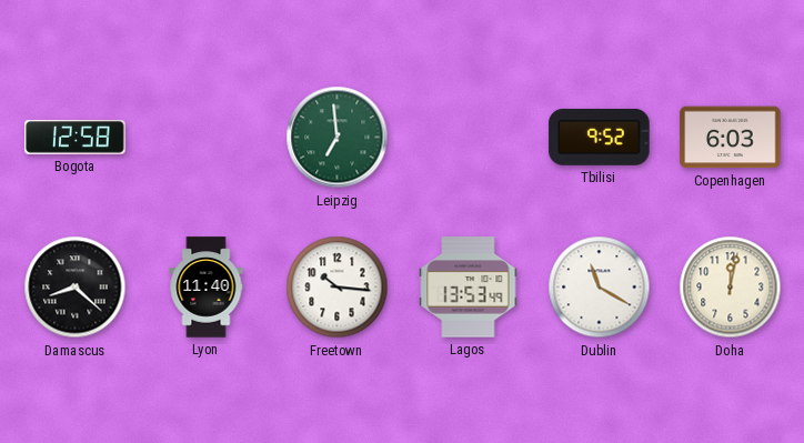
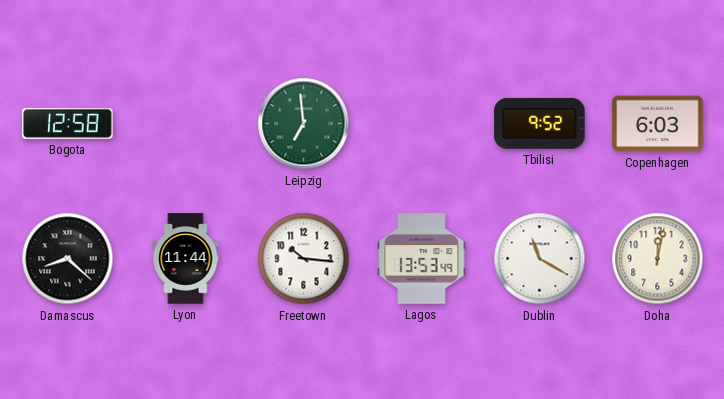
Lyon: 11:40 -> 11:44 (186, 259)
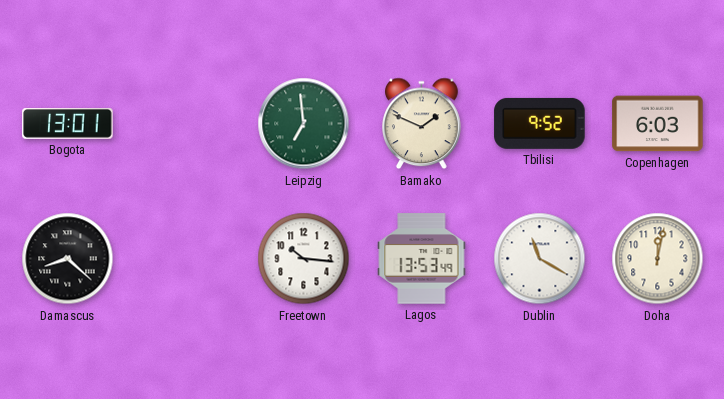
Bogota: 12:58 -> 13:01 (68, 124)
Bamako: none -> 1:49 (422, 124)
Lyon: 11:44 -> none (186, 259)
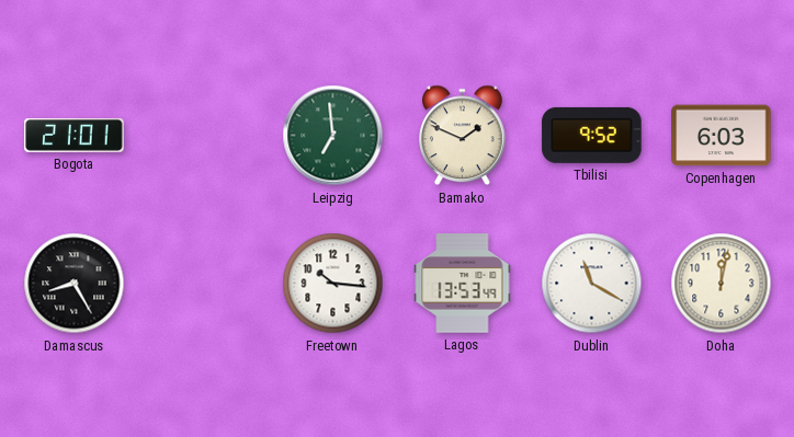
Bogota: 13:01 -> 21:01 (75, 136)
Damascus: 8:22 -> 8:25 (75, 284)
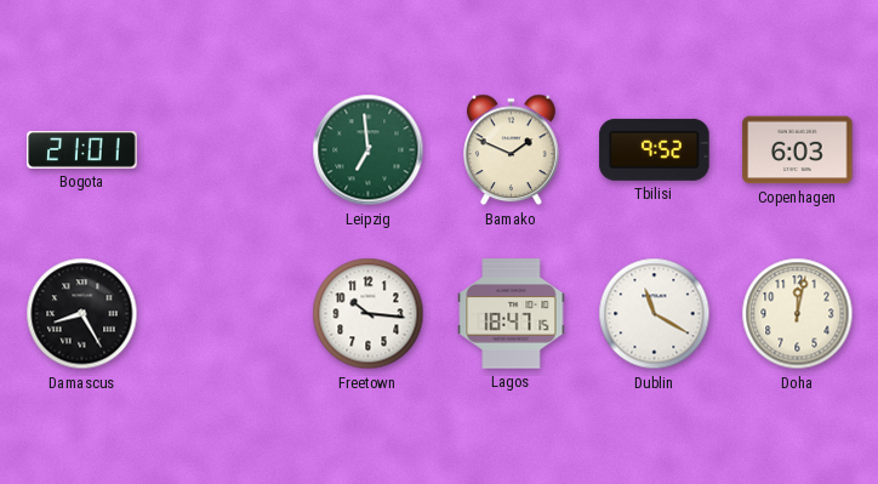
Lagos: 13:53 -> 18:47 (512, 314)
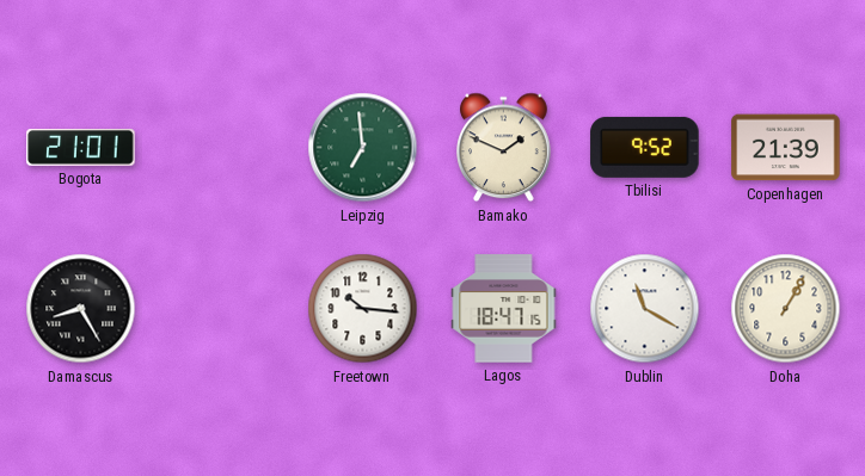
Copenhagen: 6:03 -> 21:39 (786, 148)
Doha: 12:02 -> 1:05 (786, 309)
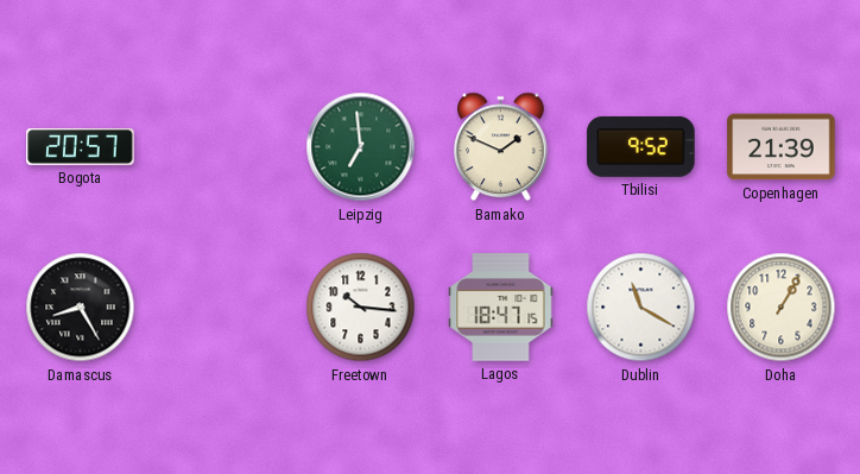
Bogota: 21:01 -> 20:57 (81, 147)
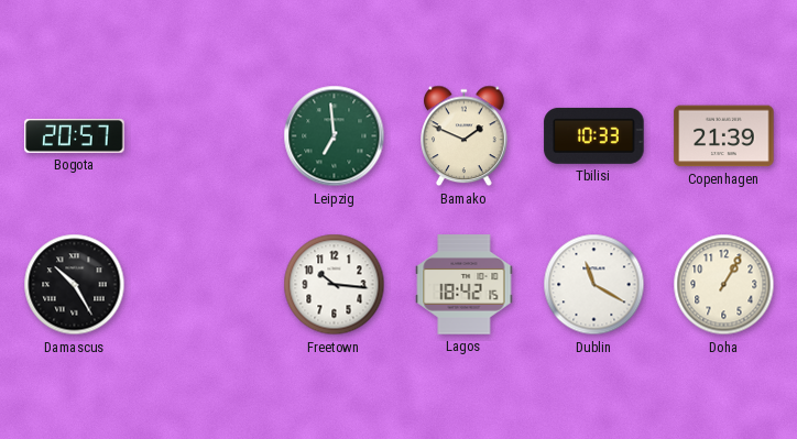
Tbilisi: 9:52 -> 10:33 (594, 135)
Damascus: 8:25 -> 10:25 (75, 285)
Lagos: 18:47 -> 18:42 (465, 285)
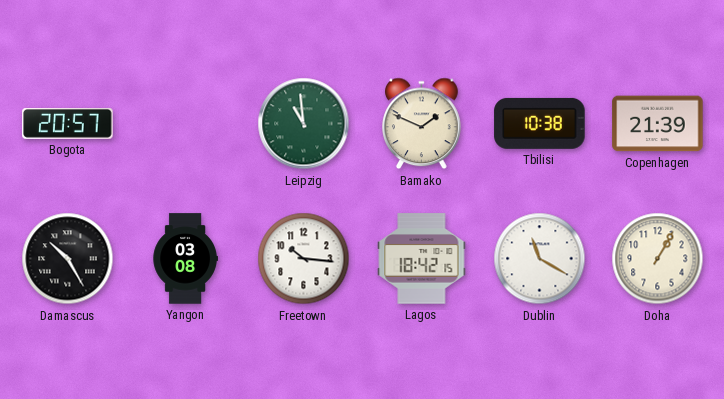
Leipzig: 6:59 -> 10:59 (304, 124)
Tbilisi: 10:33 -> 10:38 (540, 123)
Yangon: none -> 03:08 (185, 259)
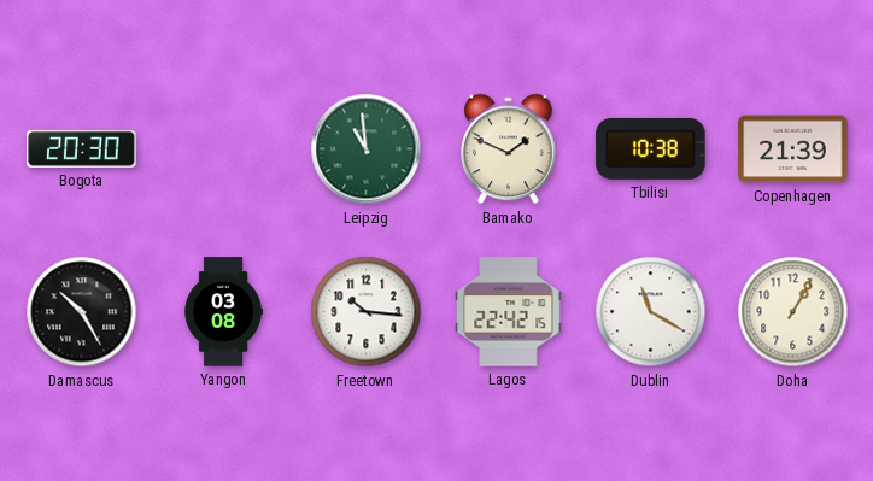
Bogota: 20:57 -> 20:30 (82, 149)
Lagos: 18:42 -> 22:42 (509, 312)
